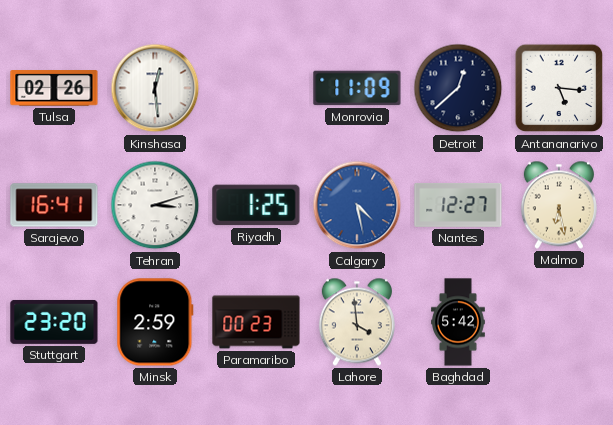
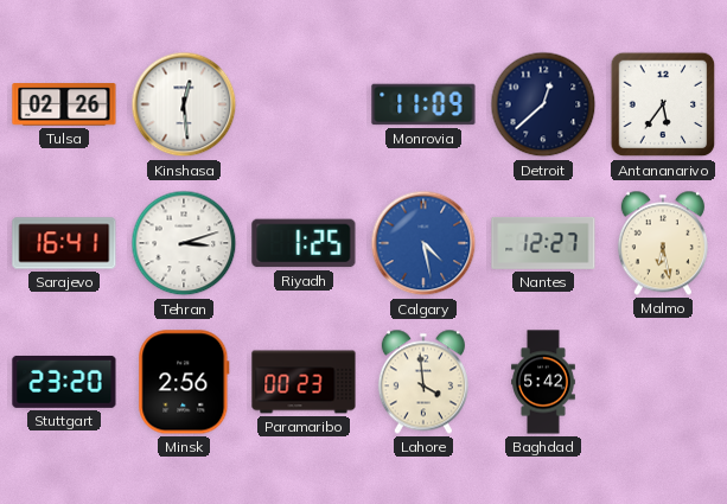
Antananarivo: 5:16 -> 5:36 (663, 104)
Minsk: 2:59 -> 2:56 (184, 382)
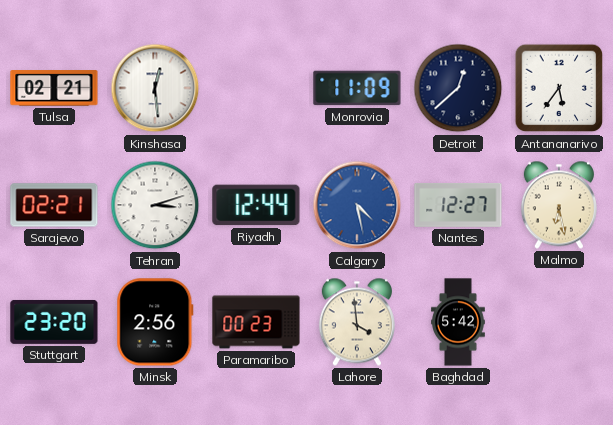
Tulsa: 02:26 -> 02:21 (54, 88)
Sarajevo: 16:41 -> 02:21 (54, 205)
Riyadh: 1:25 -> 12:44 (256, 205)
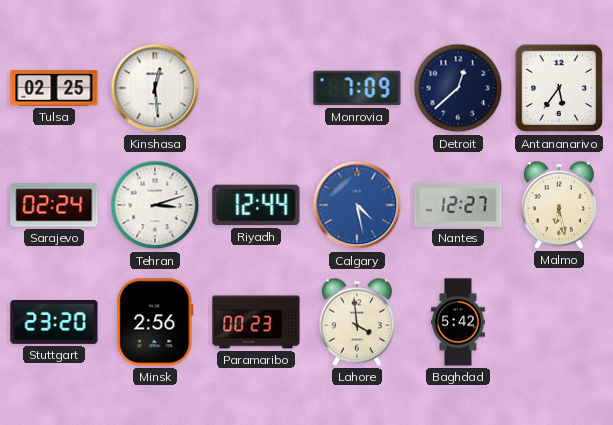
Tulsa: 02:21 -> 02:25 (54, 88)
Monrovia: 11:09 -> 7:09 (357, 88)
Sarajevo: 02:21 -> 02:24 (54, 205)
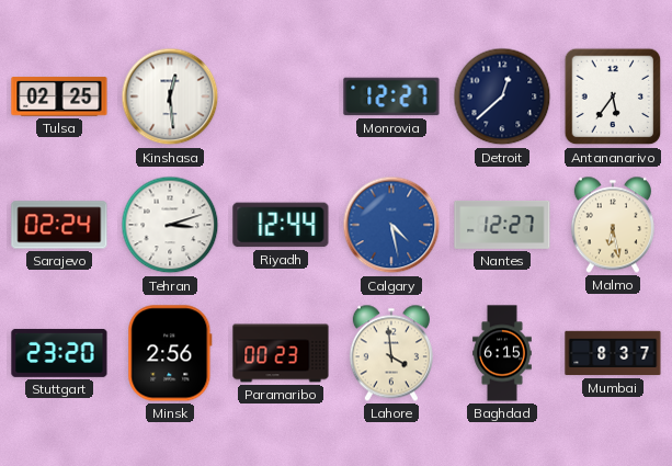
Monrovia: 7:09 -> 12:27 (391, 96)
Baghdad: 5:42 -> 6:15 (502, 353)
Mumbai: none -> 8:37 (613, 353)
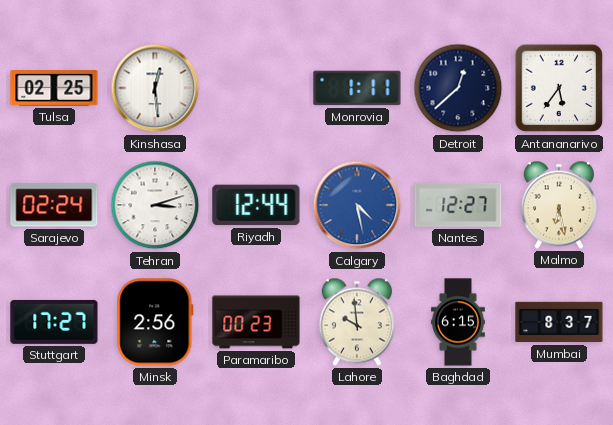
Monrovia: 12:27 -> 1:11 (357, 88)
Stuttgart: 23:20 -> 17:27 (54, 322)
Lahore: 3:59 -> 9:59 (357, 322)
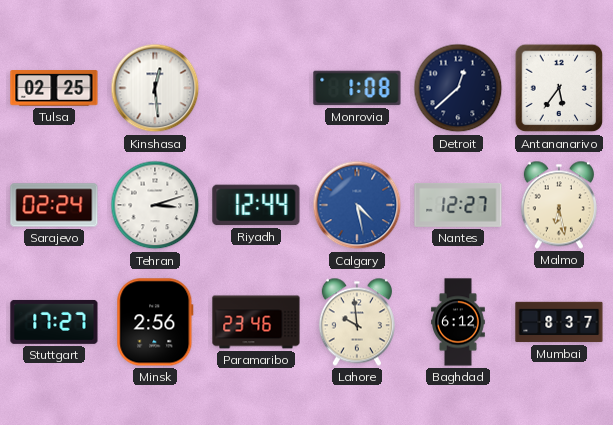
Monrovia: 1:11 -> 1:08 (357, 88)
Paramaribo: 00:23 -> 23:46 (256, 322)
Baghdad: 6:15 -> 6:12 (458, 322)
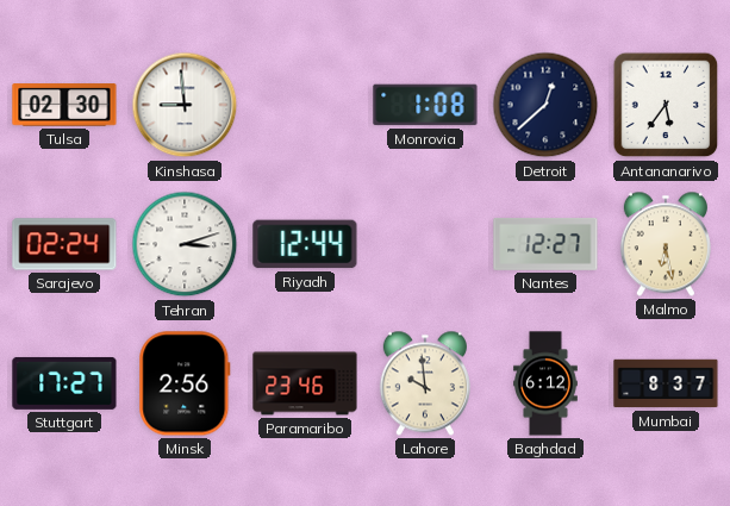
Tulsa: 02:25 -> 02:30 (64, 105)
Kinshasa: 12:29 -> 8:59 (185, 105)
Calgary: 4:28 -> none (357, 205)
